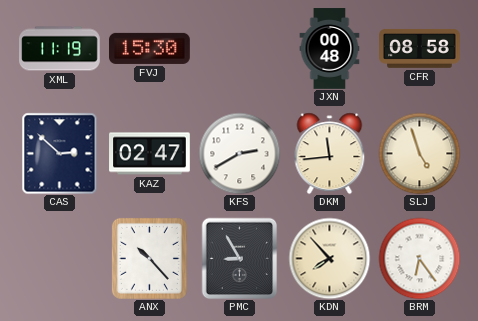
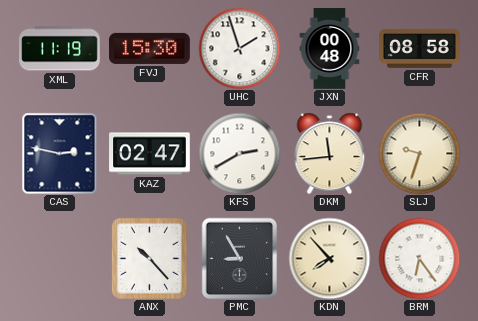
UHC: none -> 1:57 (239, 48)
CAS: 2:52 -> 2:47 (60, 153)
SLJ: 4:57 -> 9:33 (419, 153)
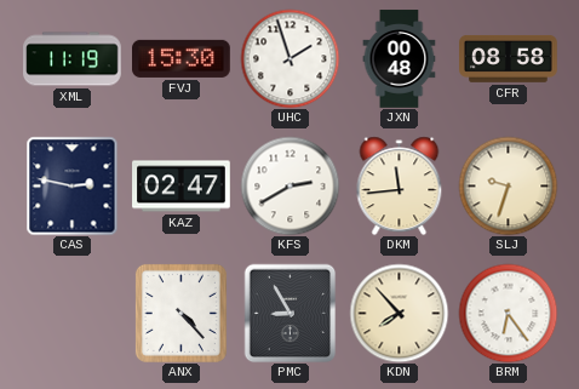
ANX: 10:23 -> 4:23 (180, 313)
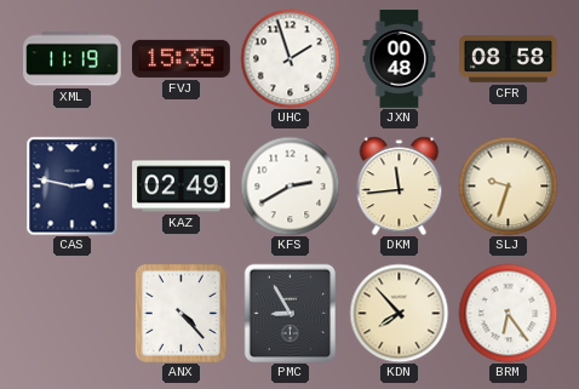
FVJ: 15:30 -> 15:35 (182, 58)
KAZ: 02:47 -> 02:49 (182, 187)
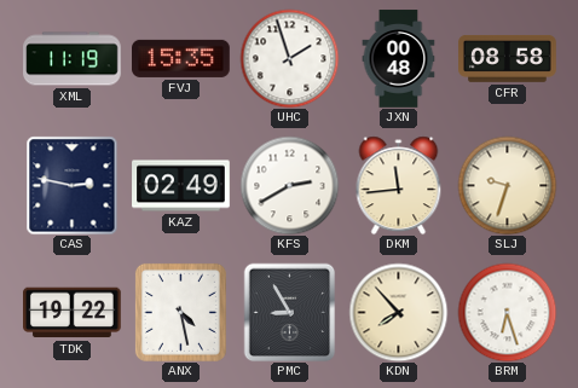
TDK: none -> 19:22 (73, 313)
ANX: 4:23 -> 4:28 (180, 312)
BRM: 6:24 -> 6:27 (507, 312)
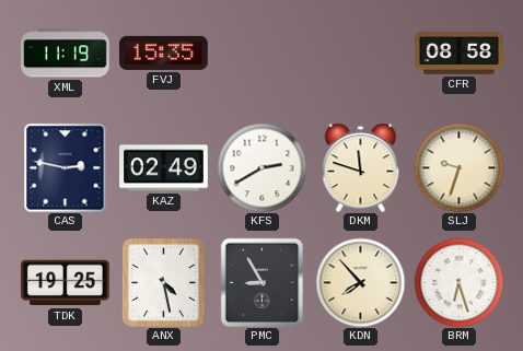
UHC: 1:57 -> none (289, 58)
JXN: 00:48 -> none (399, 59)
DKM: 11:44 -> 11:48 (361, 167)
TDK: 19:22 -> 19:25 (66, 283)
